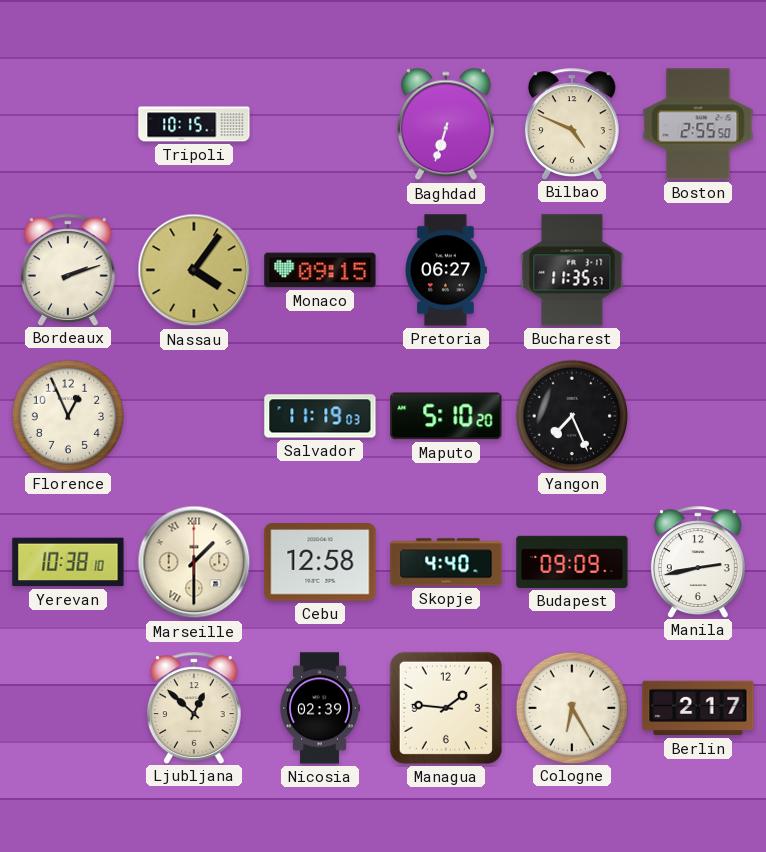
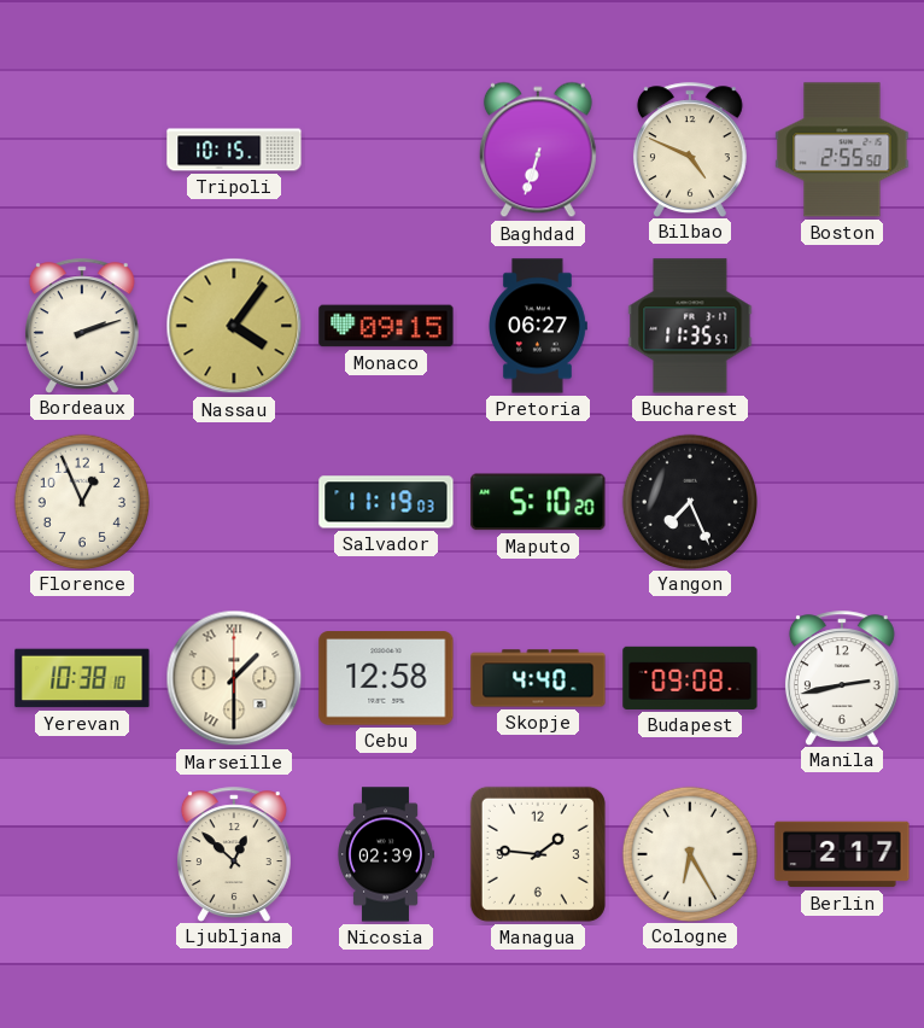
Budapest: 09:09 -> 09:08 (690, 678)
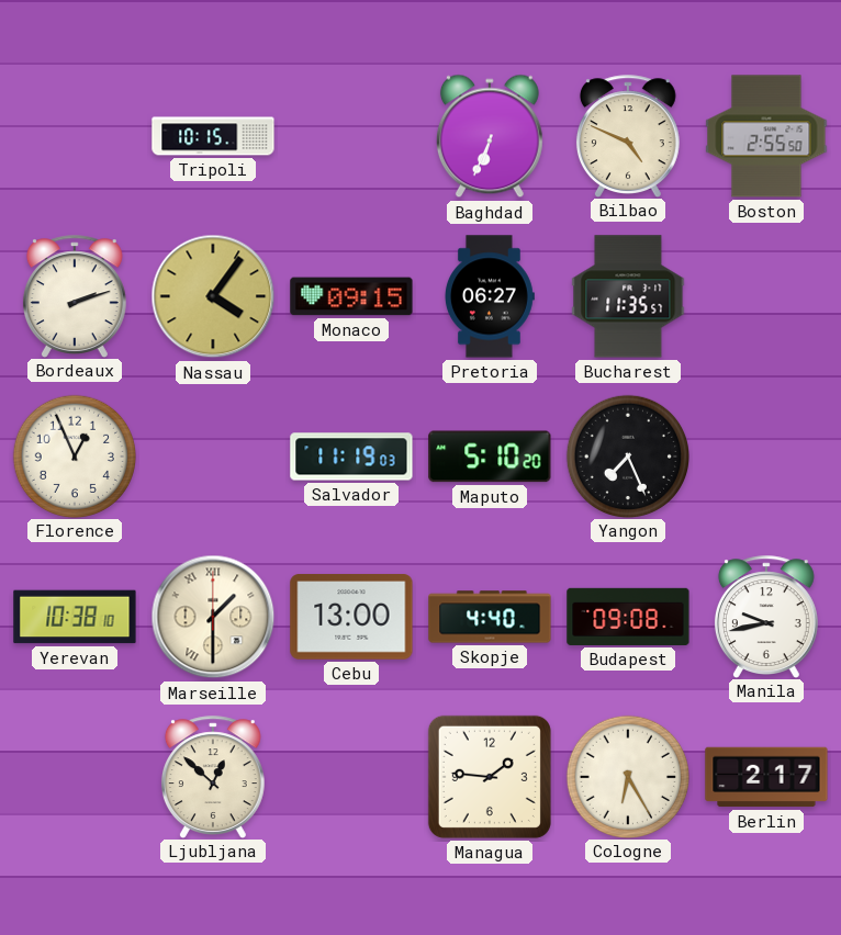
Baghdad: 6:33 -> 6:34 (490, 136)
Cebu: 12:58 -> 13:00 (351, 617)
Manila: 2:43 -> 9:43 (766, 617)
Nicosia: 02:39 -> none (386, 854)
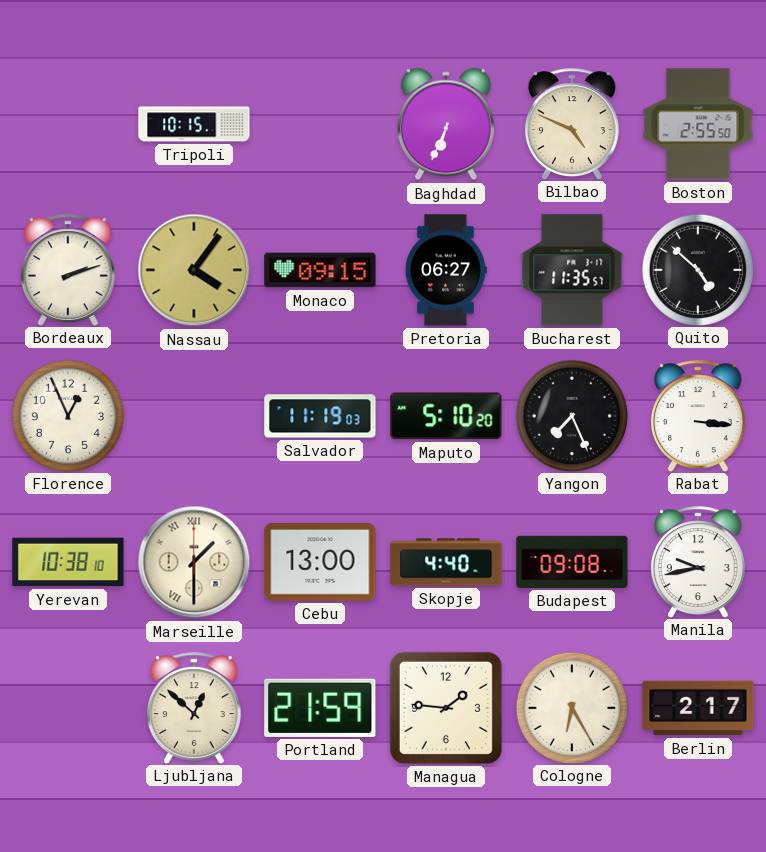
Quito: none -> 4:52 (697, 269)
Rabat: none -> 3:16 (698, 416)
Portland: none -> 21:59 (320, 708)
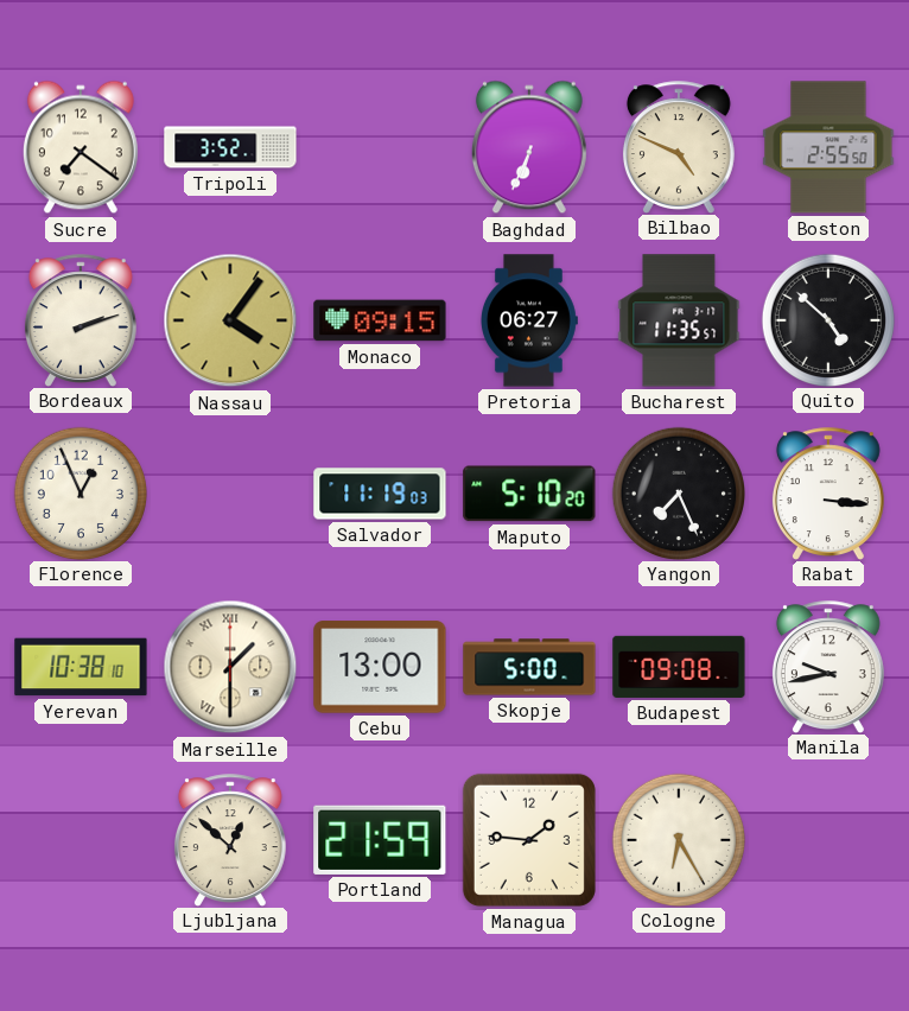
Sucre: none -> 7:21 (81, 147)
Tripoli: 10:15 -> 3:52 (230, 147)
Skopje: 4:40 -> 5:00 (529, 667)
Berlin: 2:17 -> none (698, 708)
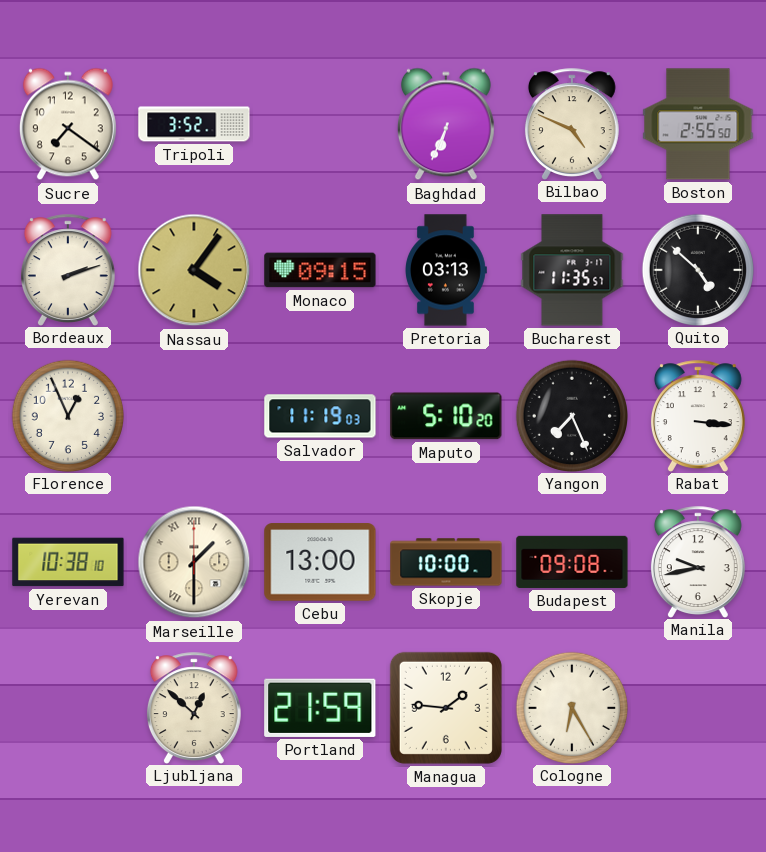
Pretoria: 06:27 -> 03:13 (446, 270)
Skopje: 5:00 -> 10:00 (446, 562)
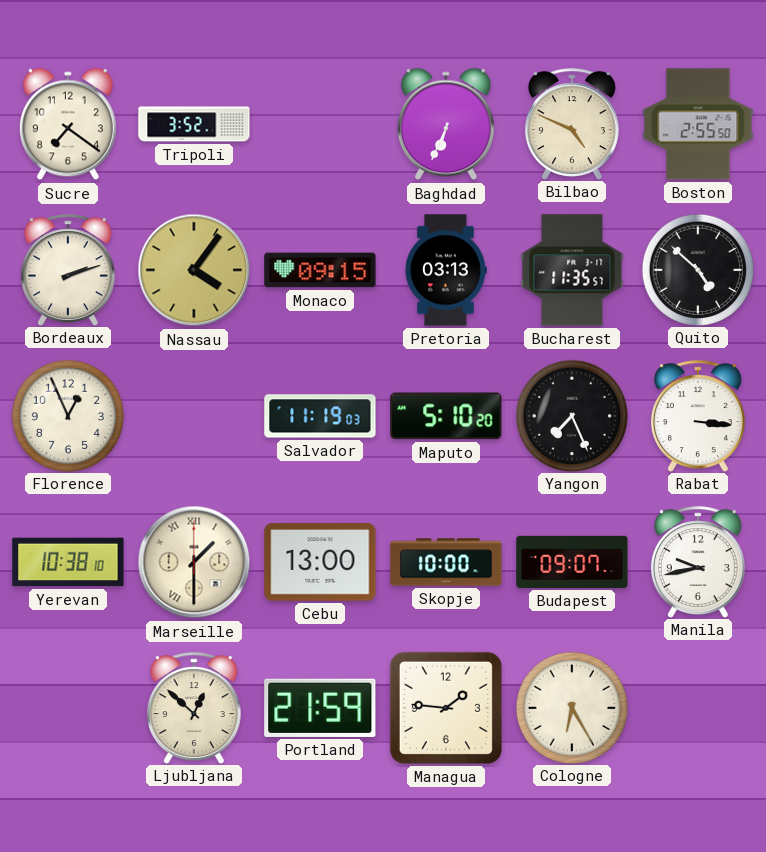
Budapest: 09:08 -> 09:07 (572, 562)
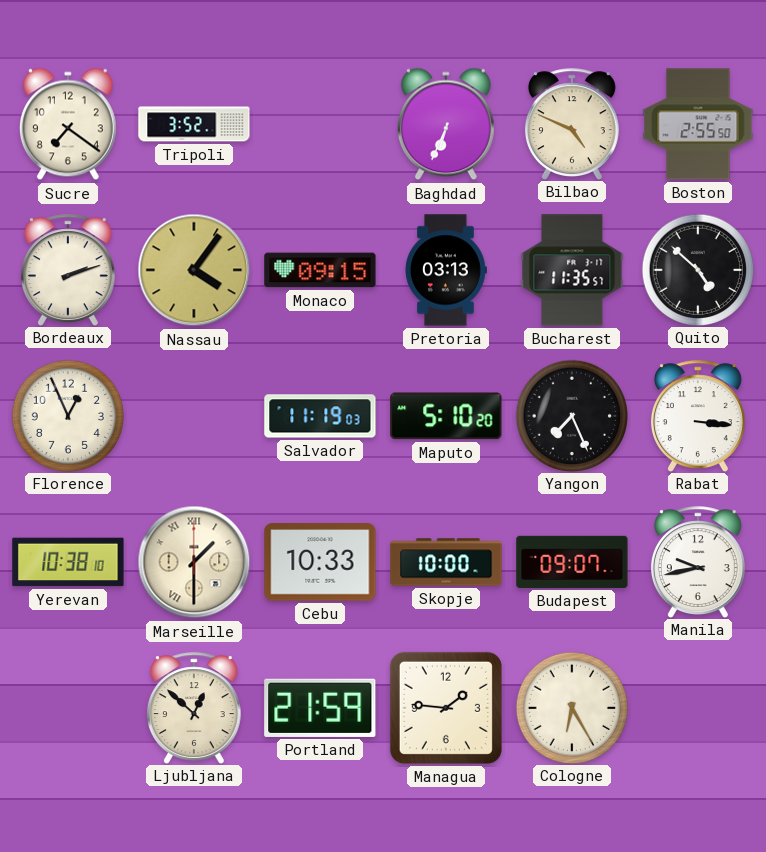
Cebu: 13:00 -> 10:33 (320, 562)
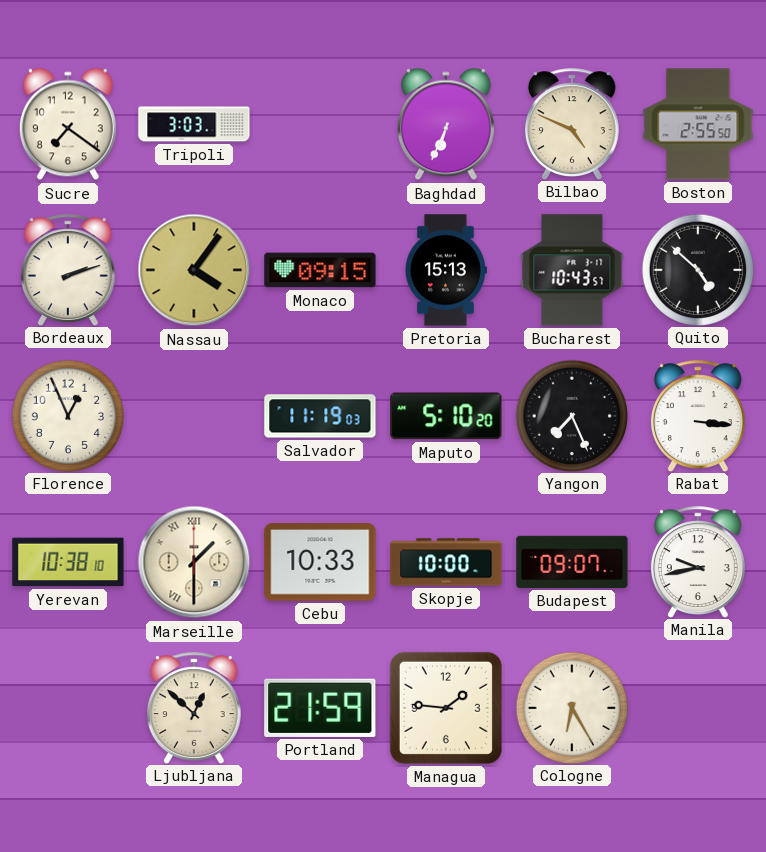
Tripoli: 3:52 -> 3:03 (194, 124)
Pretoria: 03:13 -> 15:13 (446, 270)
Bucharest: 11:35 -> 10:43 (572, 270)
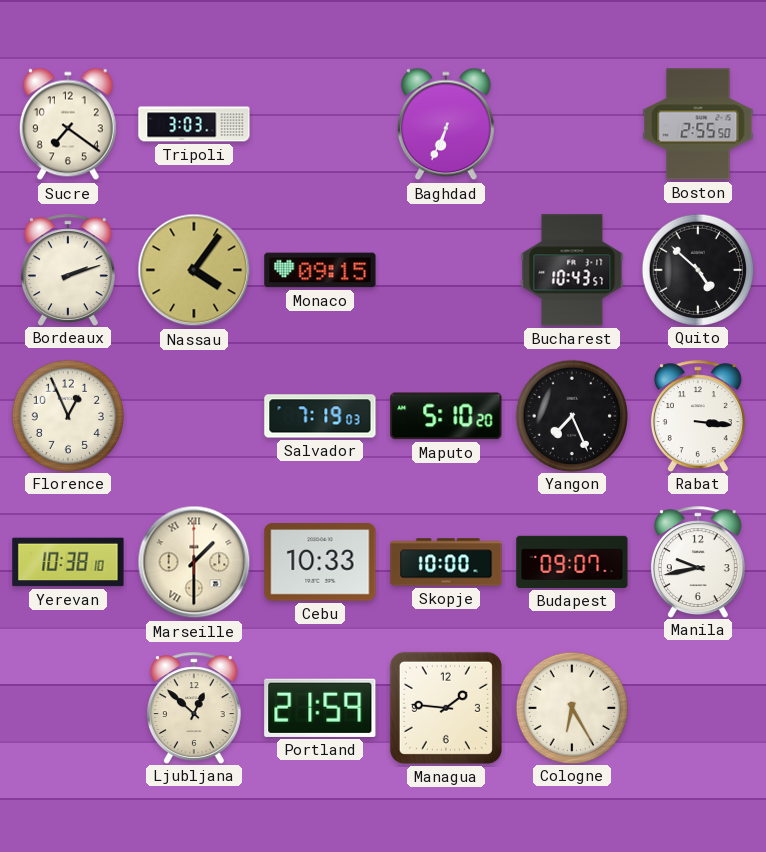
Bilbao: 4:49 -> none (572, 124)
Pretoria: 15:13 -> none (446, 270)
Salvador: 11:19 -> 7:19 (320, 416)
